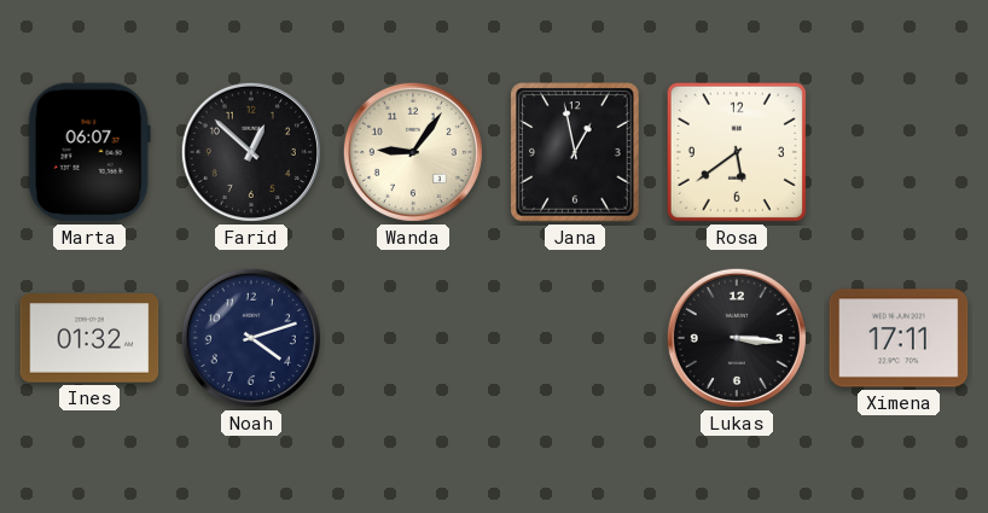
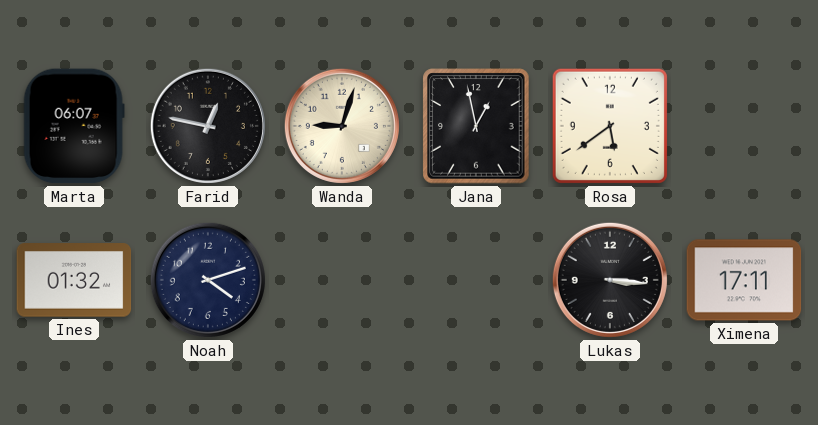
Farid: 12:52 -> 12:47 (208, 126)
Wanda: 9:06 -> 9:03 (342, 126)
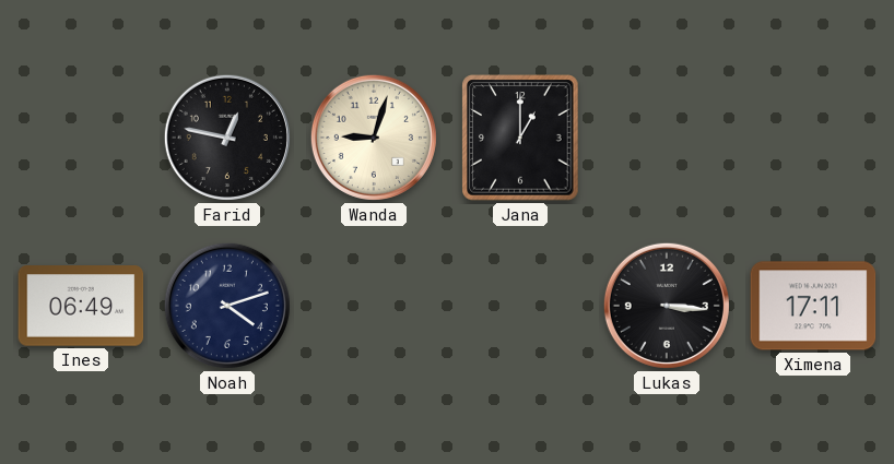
Marta: 06:07 -> none (74, 126)
Jana: 12:58 -> 1:00 (520, 138)
Rosa: 5:39 -> none (610, 126)
Ines: 01:32 -> 06:49 (81, 306)
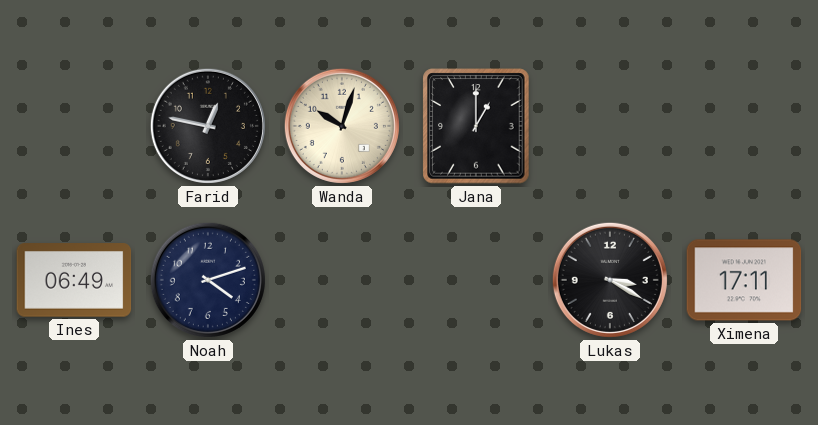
Wanda: 9:03 -> 10:03 (342, 126)
Lukas: 3:16 -> 3:20 (610, 280)
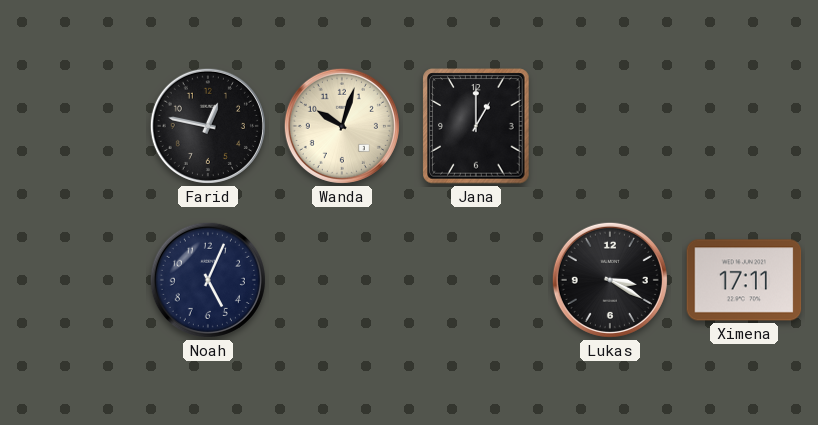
Ines: 06:49 -> none (74, 280)
Noah: 4:12 -> 5:04 (208, 280)
